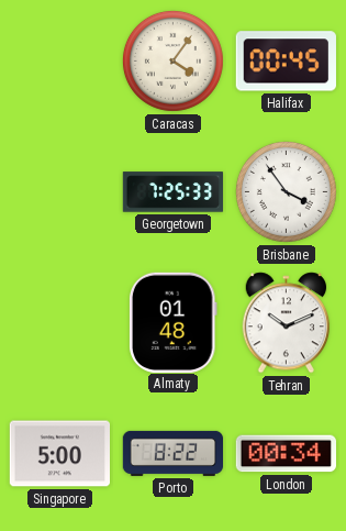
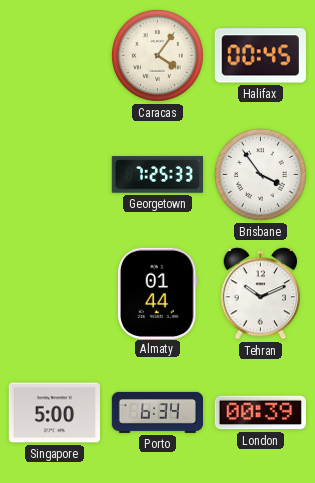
Almaty: 01:48 -> 01:44 (157, 293)
Porto: 8:22 -> 6:34 (158, 412)
London: 00:34 -> 00:39 (260, 413)
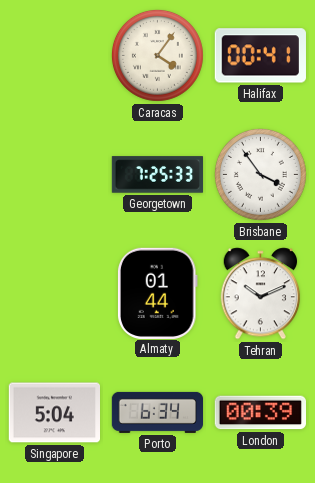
Halifax: 00:45 -> 00:41 (260, 56)
Singapore: 5:00 -> 5:04 (54, 413)
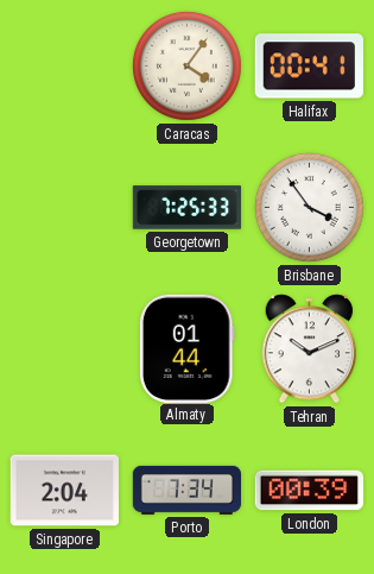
Singapore: 5:04 -> 2:04 (64, 491)
Porto: 6:34 -> 7:34 (188, 490)
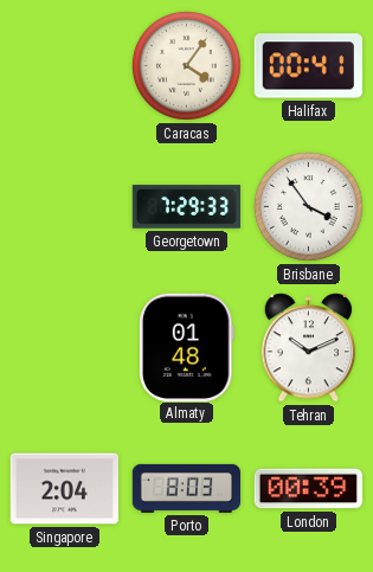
Georgetown: 7:25 -> 7:29 (187, 207)
Almaty: 01:44 -> 01:48 (186, 347)
Porto: 7:34 -> 8:03 (187, 488)
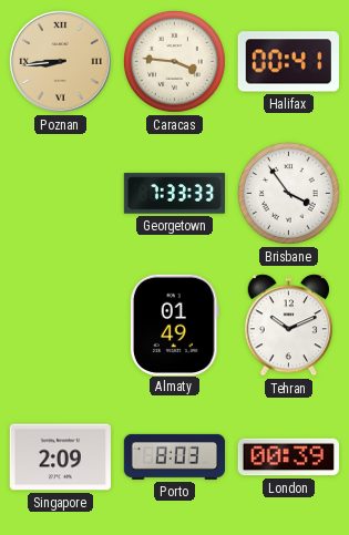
Poznan: none -> 8:44 (60, 61)
Caracas: 4:06 -> 3:46 (174, 61)
Georgetown: 7:29 -> 7:33 (175, 194)
Almaty: 01:48 -> 01:49 (174, 325)
Singapore: 2:04 -> 2:09 (60, 457)
